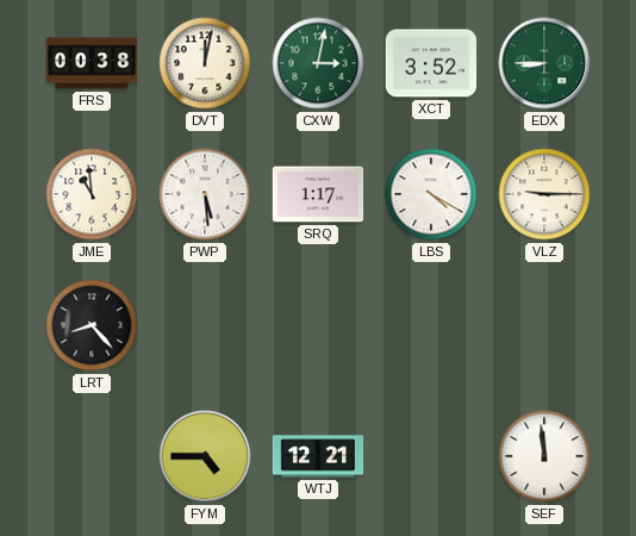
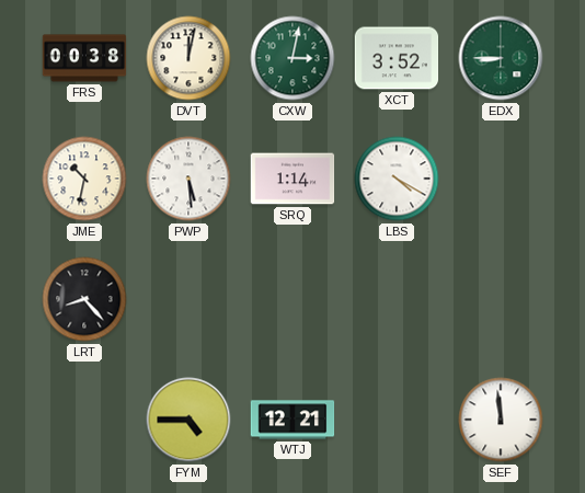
JME: 10:59 -> 10:32 (84, 179)
SRQ: 1:17 -> 1:14 (292, 179)
VLZ: 9:15 -> none (544, 194)
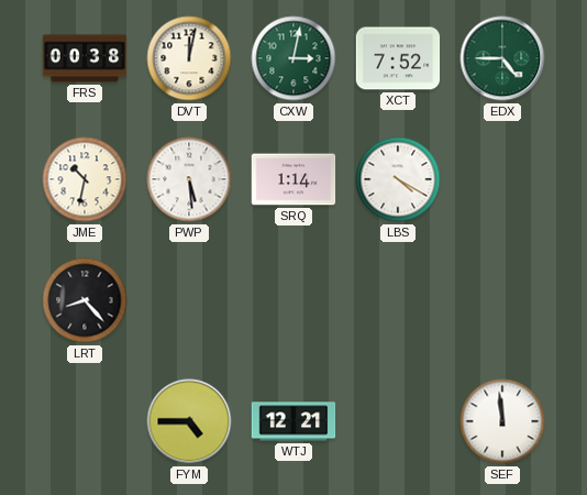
XCT: 3:52 -> 7:52 (398, 58)
EDX: 8:45 -> 4:45 (502, 58)
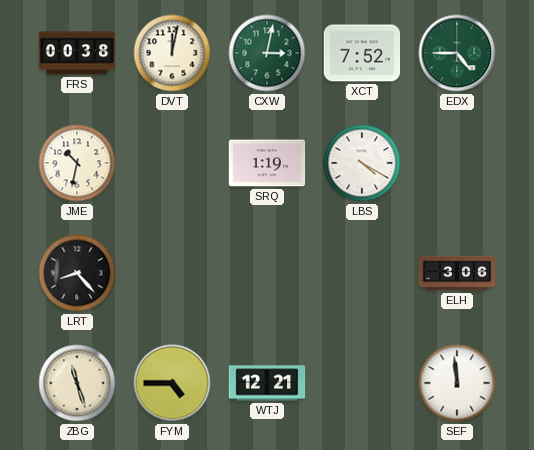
PWP: 5:29 -> none (189, 179)
SRQ: 1:14 -> 1:19 (267, 163)
ELH: none -> 3:06 (457, 273)
ZBG: none -> 11:27 (77, 383)
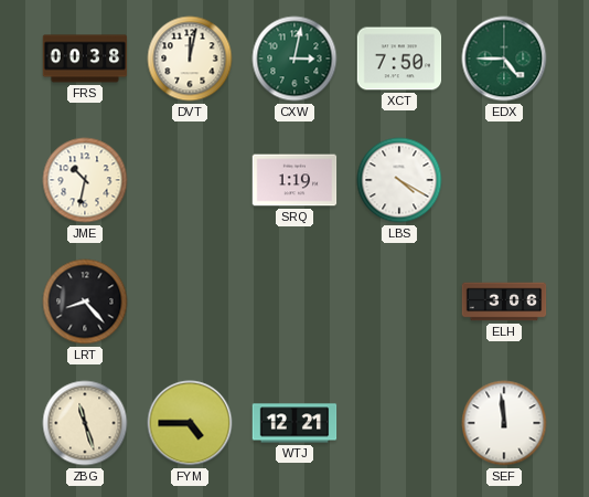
XCT: 7:52 -> 7:50 (399, 59)
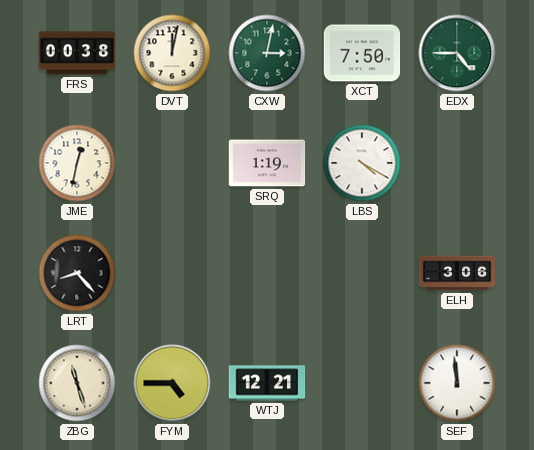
JME: 10:32 -> 12:32 (77, 163)
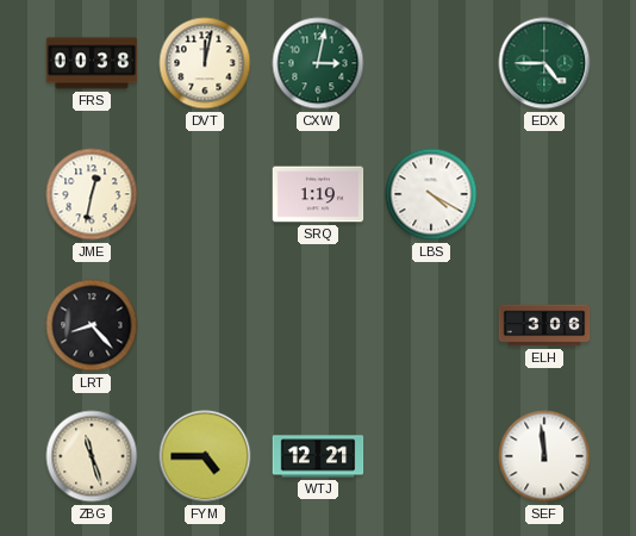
XCT: 7:50 -> none (362, 53)
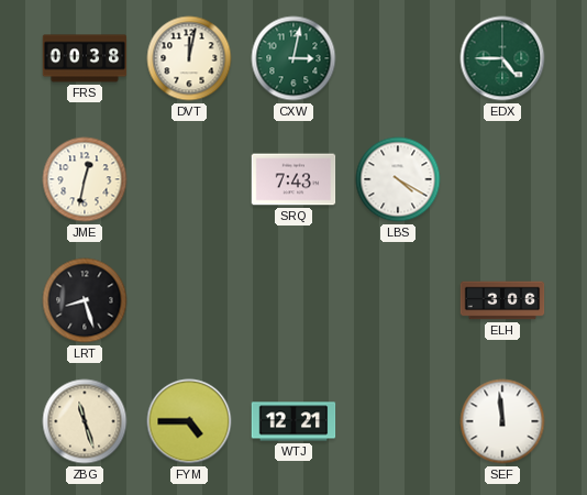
SRQ: 1:19 -> 7:43 (293, 179)
LRT: 8:23 -> 8:27 (85, 300)
